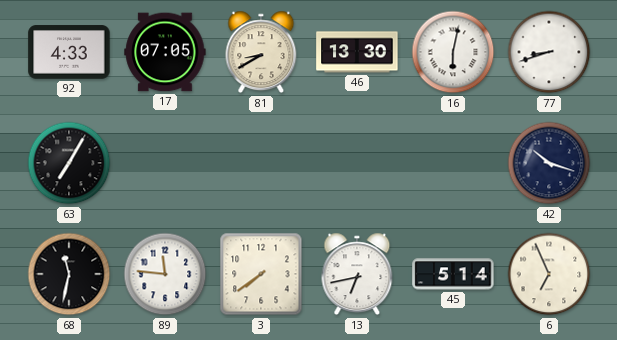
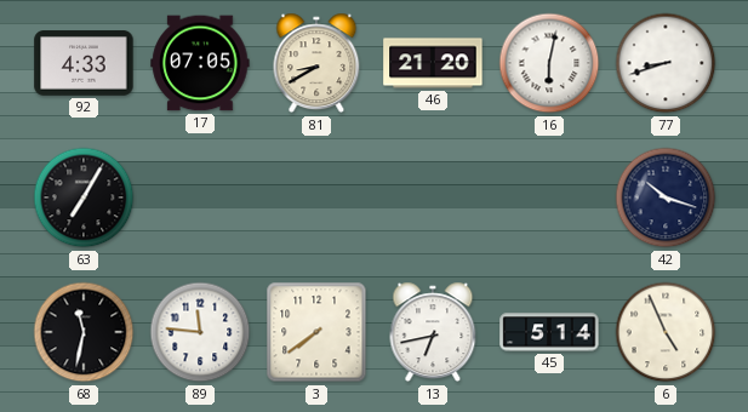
46: 13:30 -> 21:20 (433, 63)
6: 6:56 -> 4:56 (666, 332)
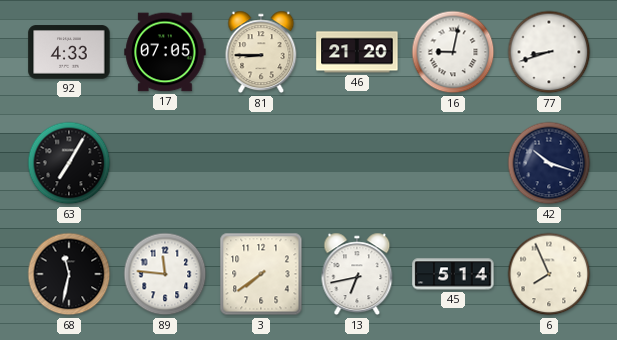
81: 8:40 -> 8:45 (261, 52)
16: 6:02 -> 9:02 (453, 52)
6: 4:56 -> 7:56 (549, 274)
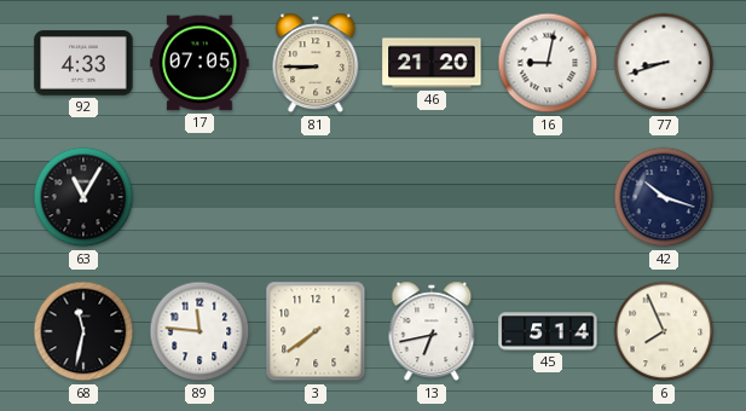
63: 7:05 -> 11:05 (83, 197)
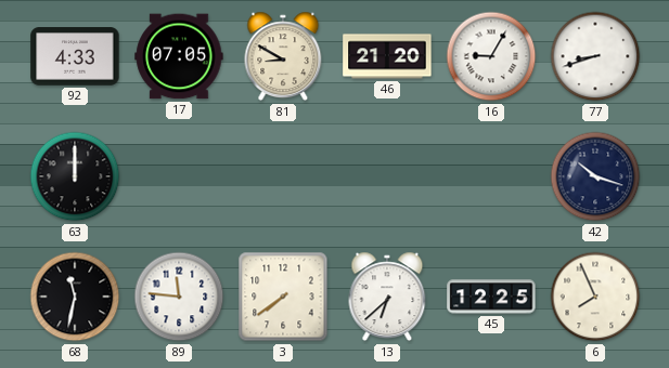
81: 8:45 -> 8:50 (283, 56)
16: 9:02 -> 9:05 (491, 56)
63: 11:05 -> 12:00 (75, 176)
13: 6:43 -> 6:38 (387, 297)
45: 5:14 -> 12:25 (491, 297)
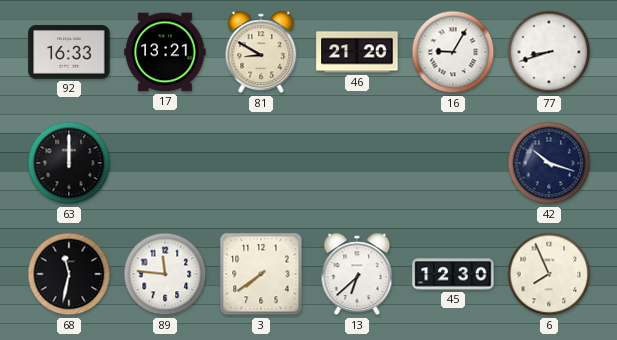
92: 4:33 -> 16:33 (69, 52)
17: 07:05 -> 13:21 (165, 52)
45: 12:25 -> 12:30 (453, 274)
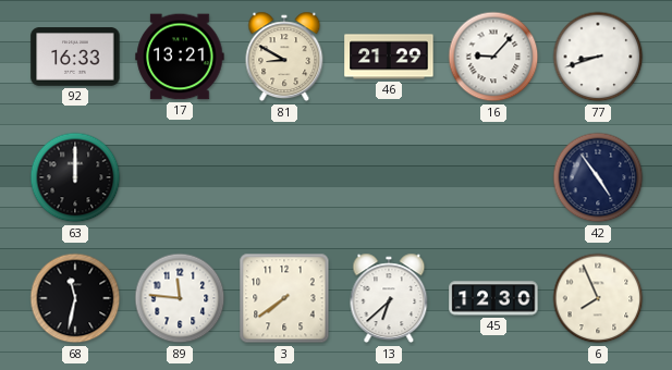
46: 21:20 -> 21:29 (389, 57)
16: 9:05 -> 9:07 (493, 57)
42: 10:18 -> 4:54 (598, 177)
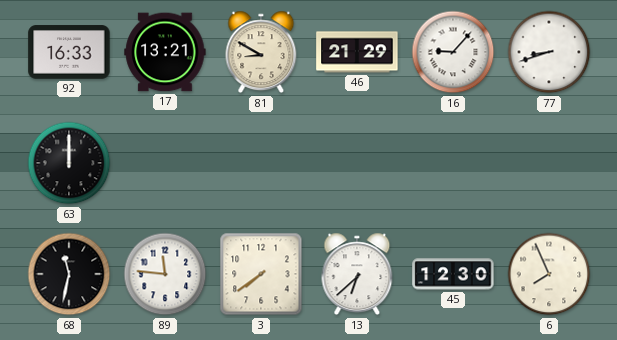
42: 4:54 -> none (598, 177)
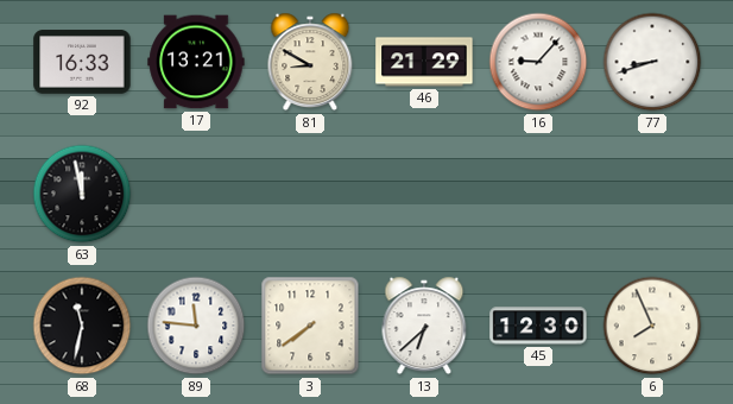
63: 12:00 -> 11:58 (82, 194)
